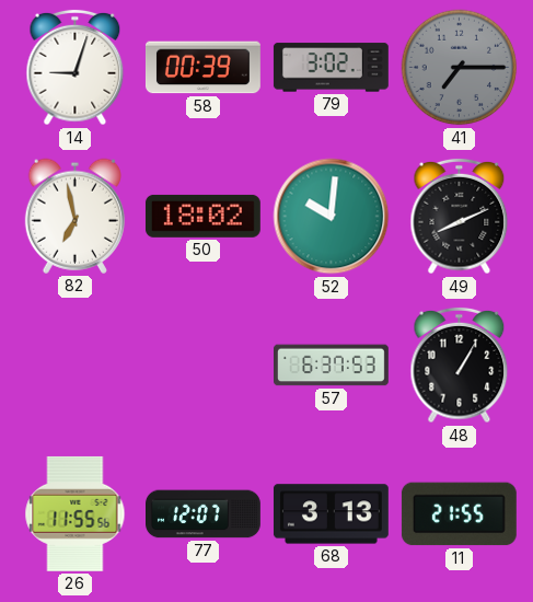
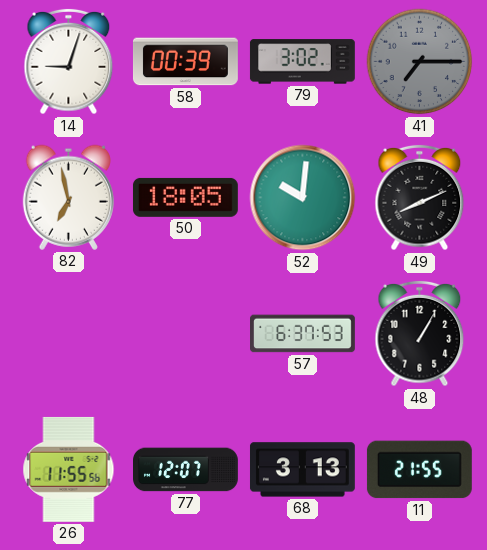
50: 18:02 -> 18:05 (185, 197)
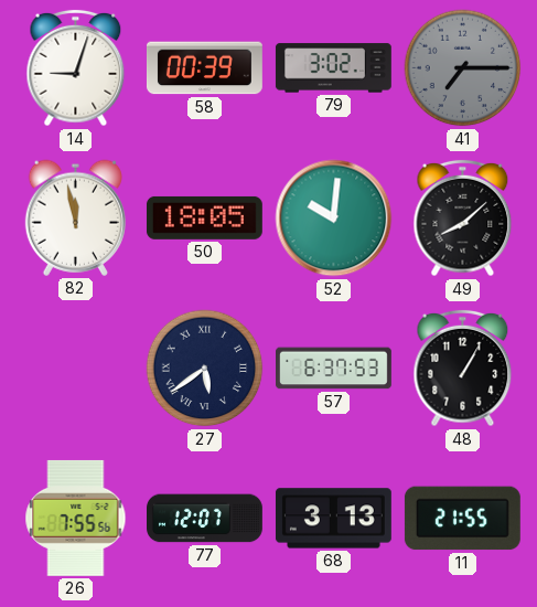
82: 6:58 -> 11:58 (75, 217)
49: 8:11 -> 8:08 (463, 219)
27: none -> 5:39 (205, 369)
26: 11:55 -> 7:55 (76, 518)
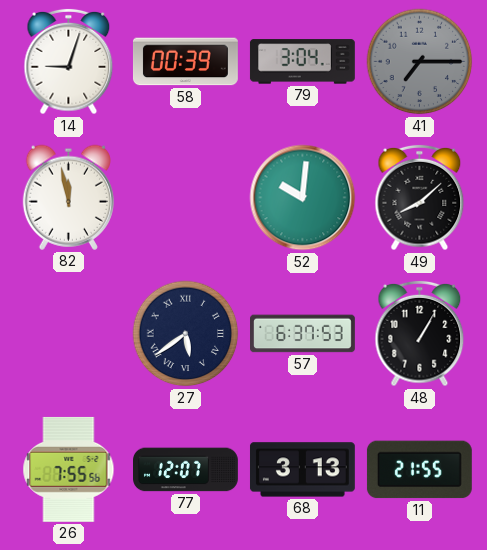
79: 3:02 -> 3:04 (302, 62)
50: 18:05 -> none (204, 217)
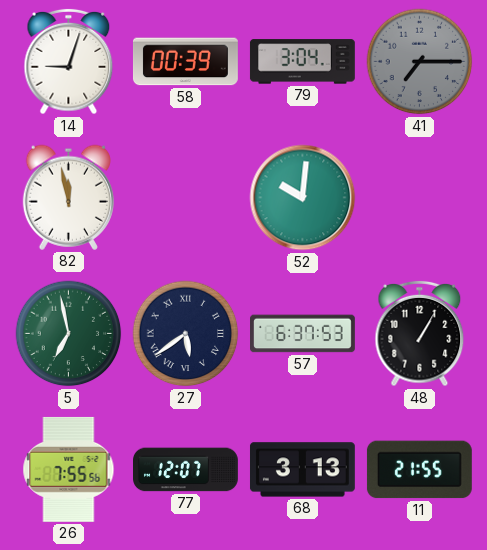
49: 8:08 -> none (420, 198)
5: none -> 6:58 (69, 334)
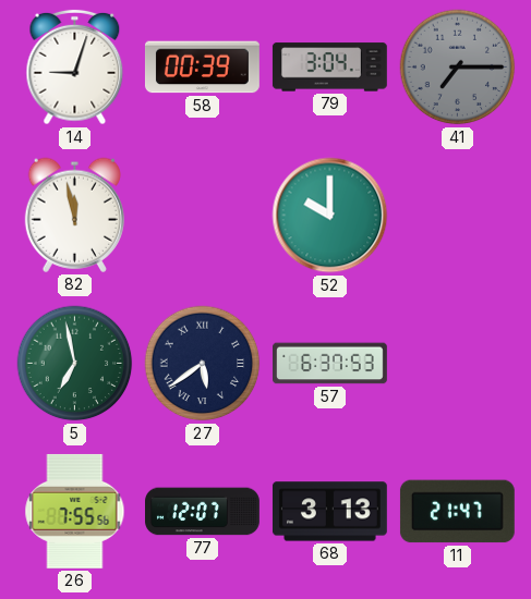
52: 10:01 -> 10:00 (330, 216)
48: 1:05 -> none (420, 334)
11: 21:55 -> 21:47 (457, 512)
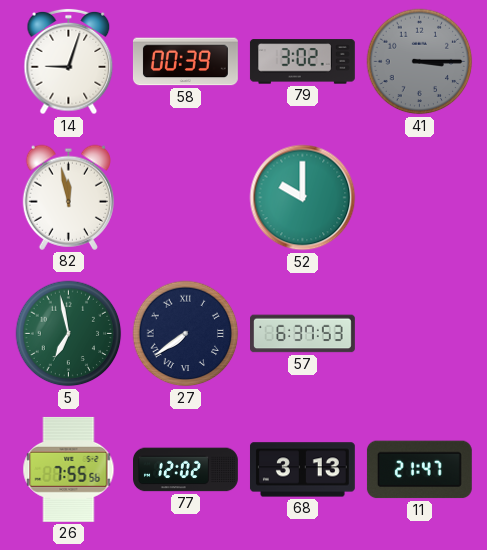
79: 3:04 -> 3:02 (302, 62)
41: 7:15 -> 3:15 (420, 62)
27: 5:39 -> 7:39 (186, 334)
77: 12:07 -> 12:02 (186, 470)
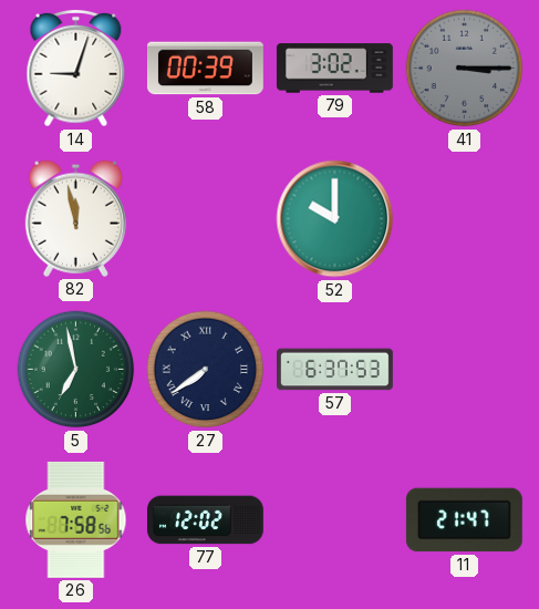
26: 7:55 -> 7:58 (76, 519)
68: 3:13 -> none (302, 470)
